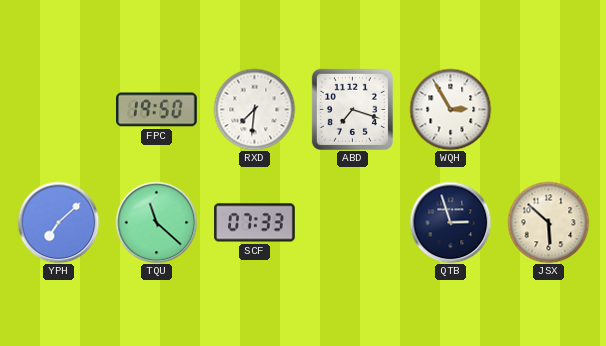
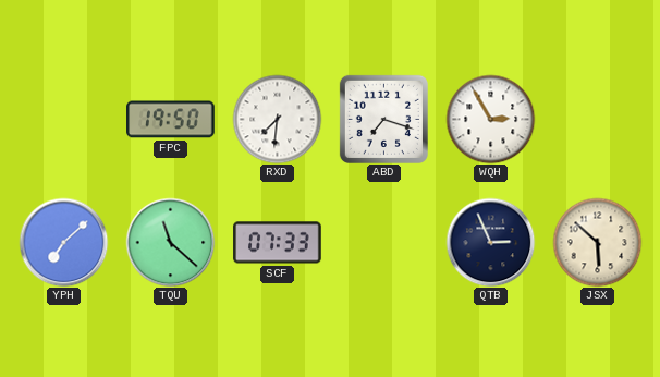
QTB: 2:57 -> 2:56 (490, 242)
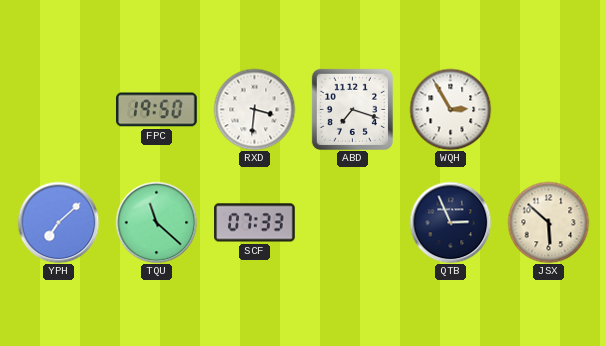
RXD: 7:31 -> 3:31 (254, 109)
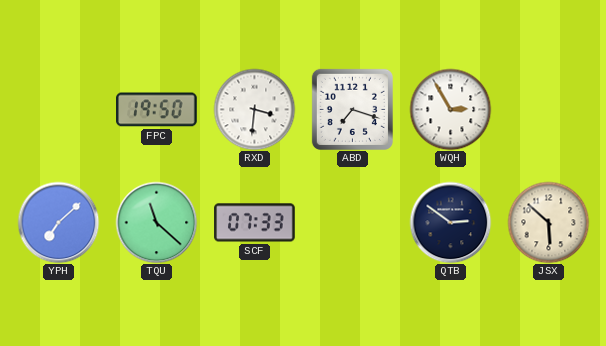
QTB: 2:56 -> 2:51 (450, 222)
